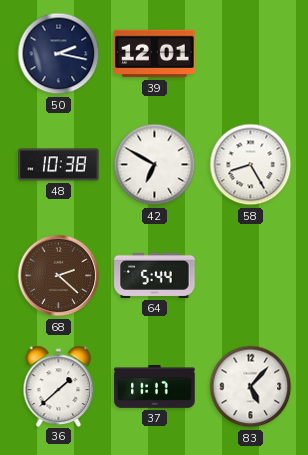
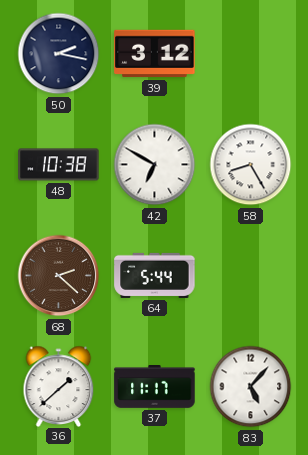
39: 12:01 -> 3:12 (155, 54)
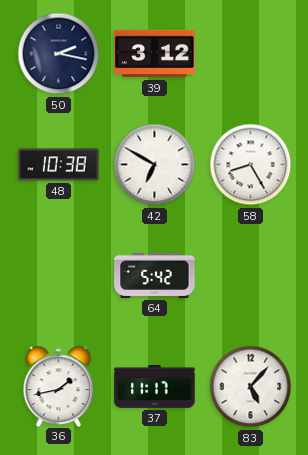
68: 2:22 -> none (59, 276)
64: 5:44 -> 5:42 (155, 275)
36: 1:38 -> 1:43 (59, 386)
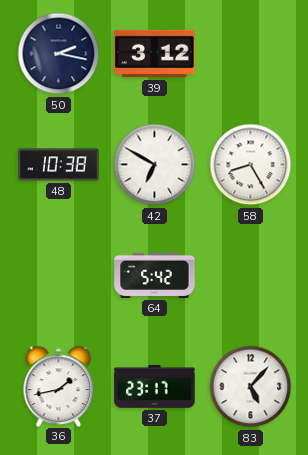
37: 11:17 -> 23:17 (155, 387)
